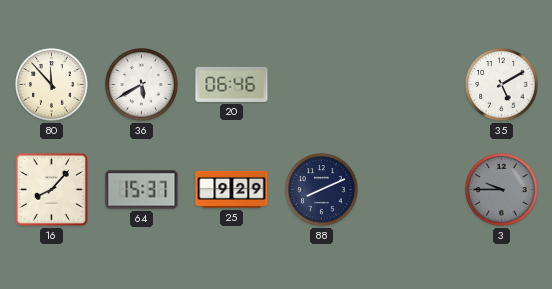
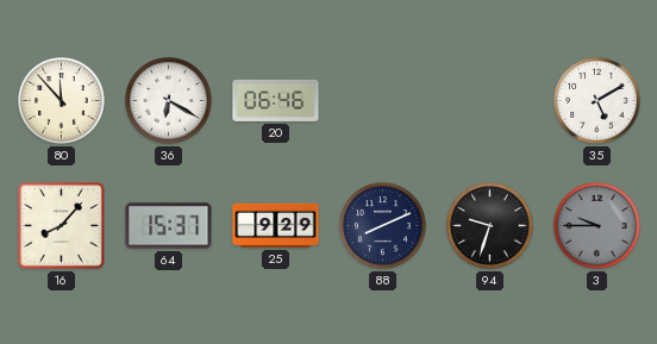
36: 5:40 -> 6:20 (169, 101)
94: none -> 9:33 (490, 226)
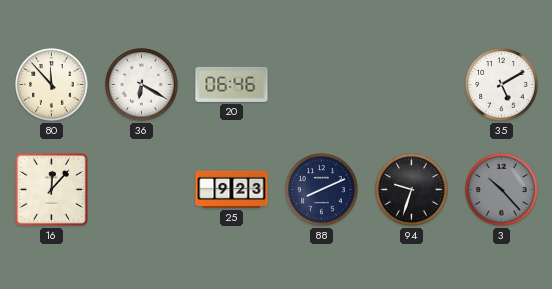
16: 8:07 -> 12:07 (52, 190)
64: 15:37 -> none (169, 226)
25: 9:29 -> 9:23 (232, 189)
3: 9:45 -> 10:23 (502, 190)
